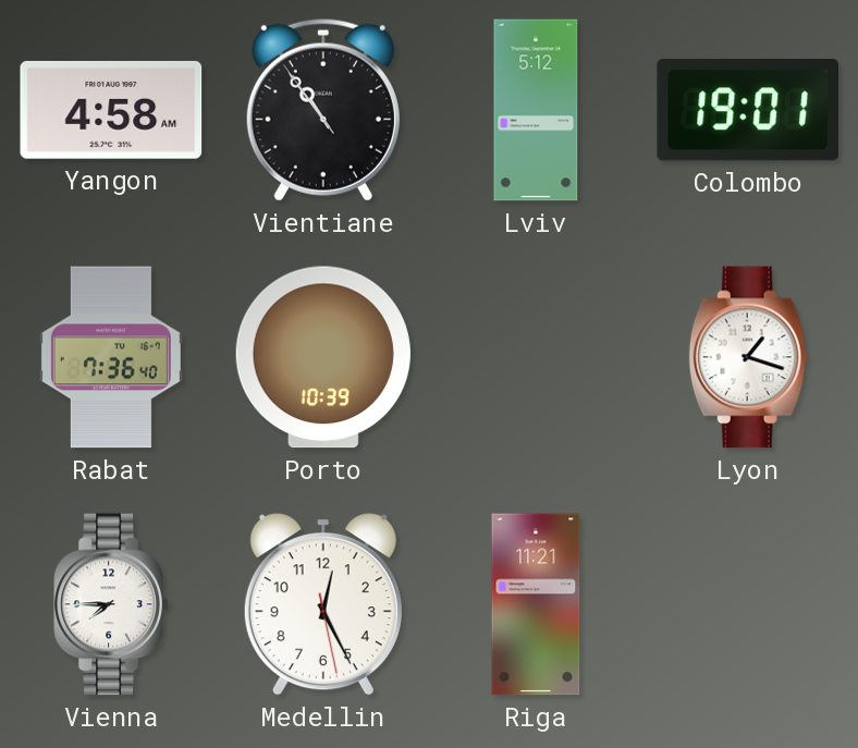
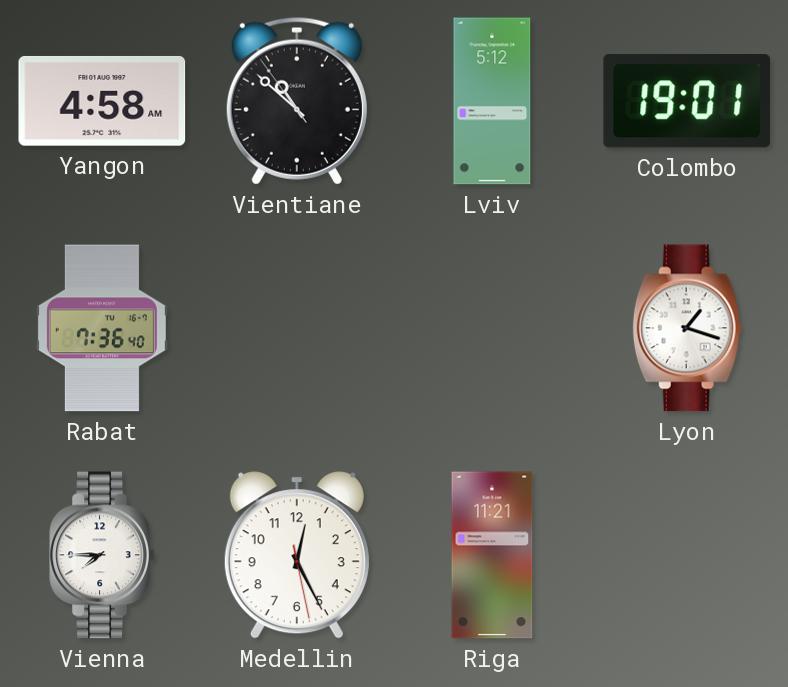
Vientiane: 10:53 -> 10:51 (297, 101)
Porto: 10:39 -> none (323, 357)
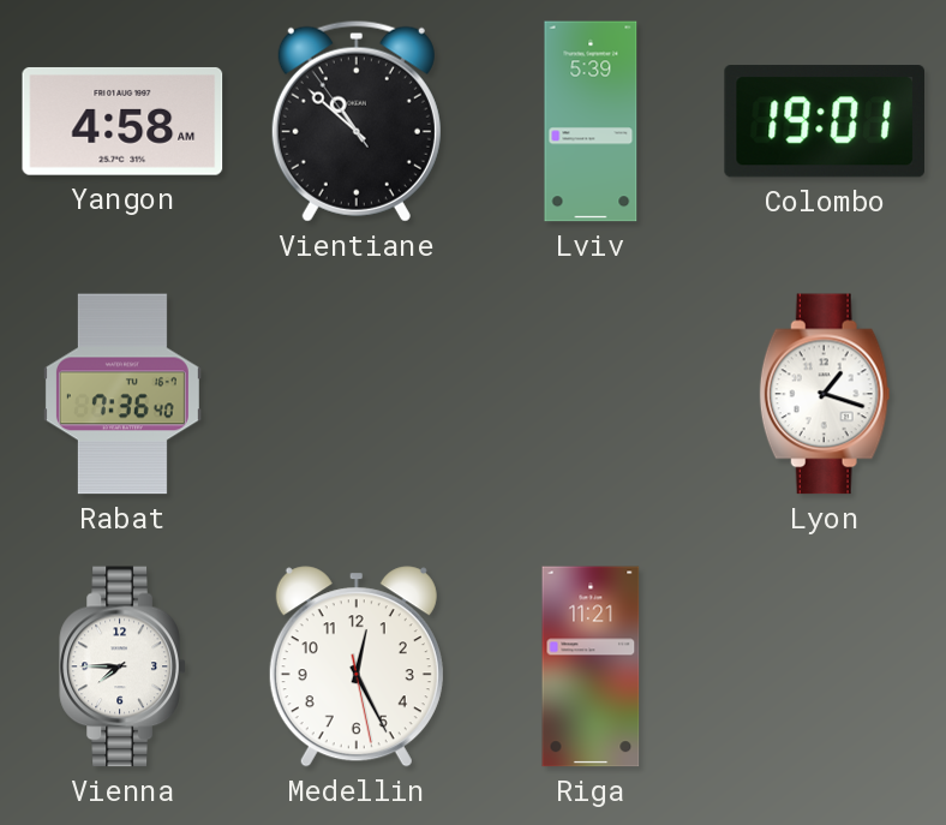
Lviv: 5:12 -> 5:39 (591, 121)
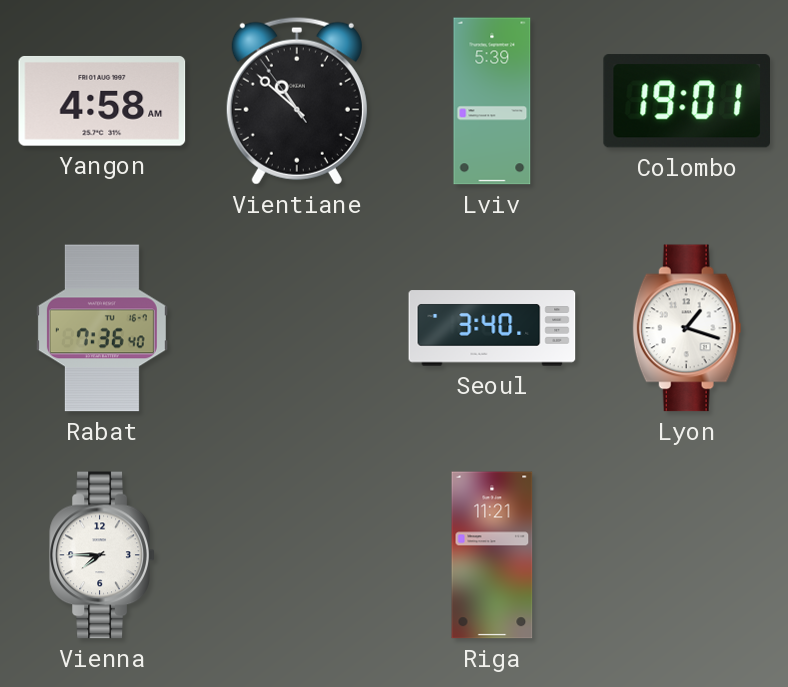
Seoul: none -> 3:40 (492, 328)
Medellin: 12:25 -> none (357, 666)
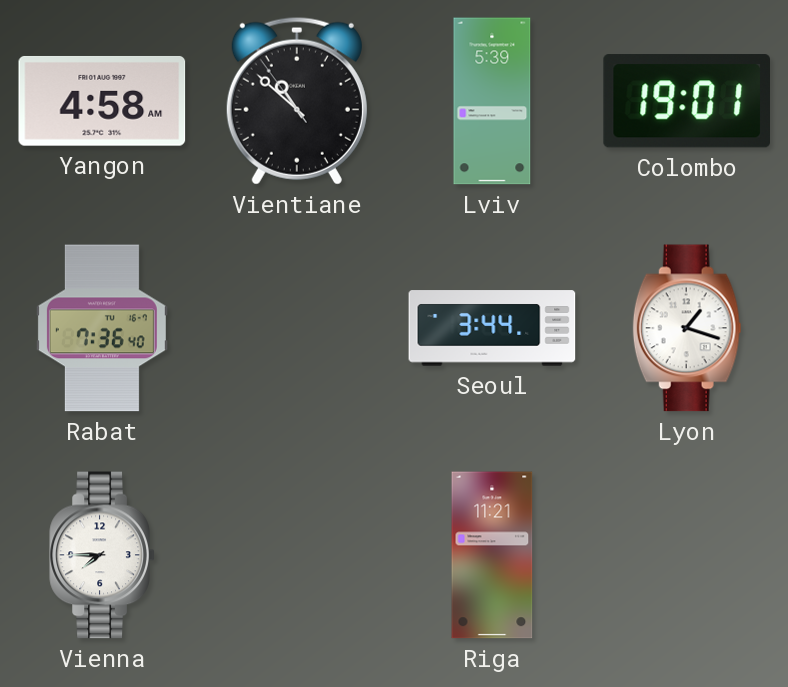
Seoul: 3:40 -> 3:44 (492, 328)
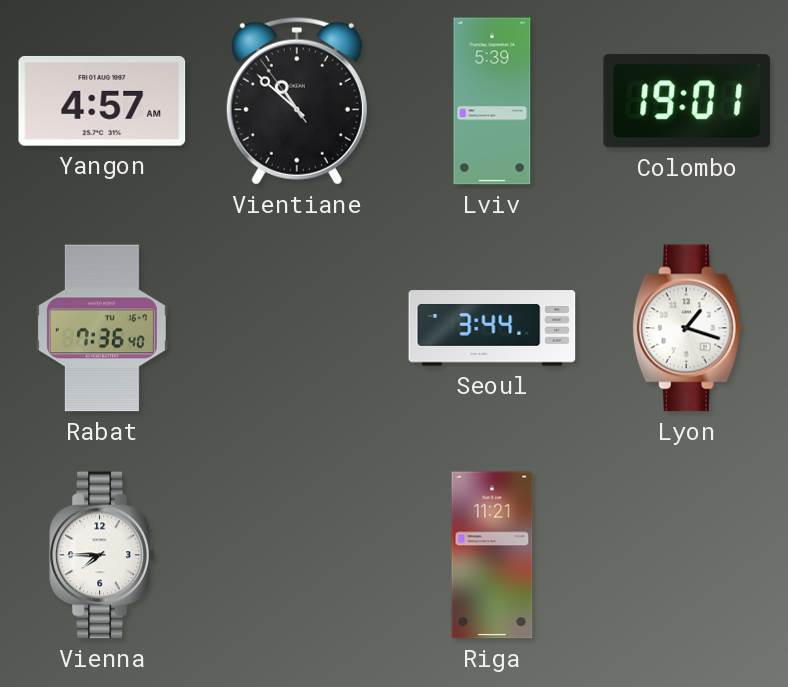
Yangon: 4:58 -> 4:57 (102, 101)
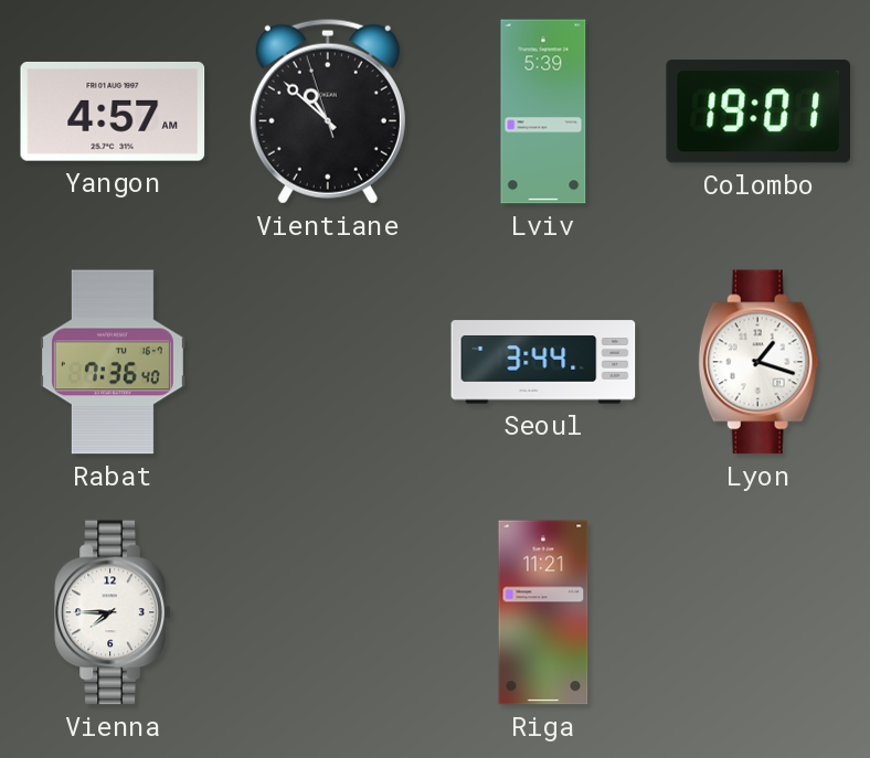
Vientiane: 10:51:54 -> 10:51:57 (328, 111)
